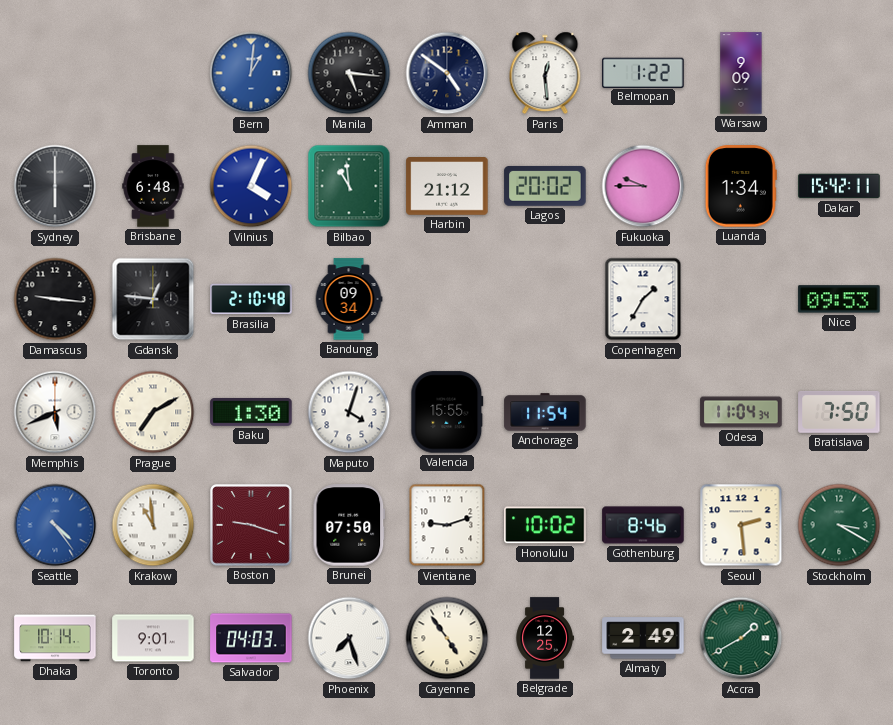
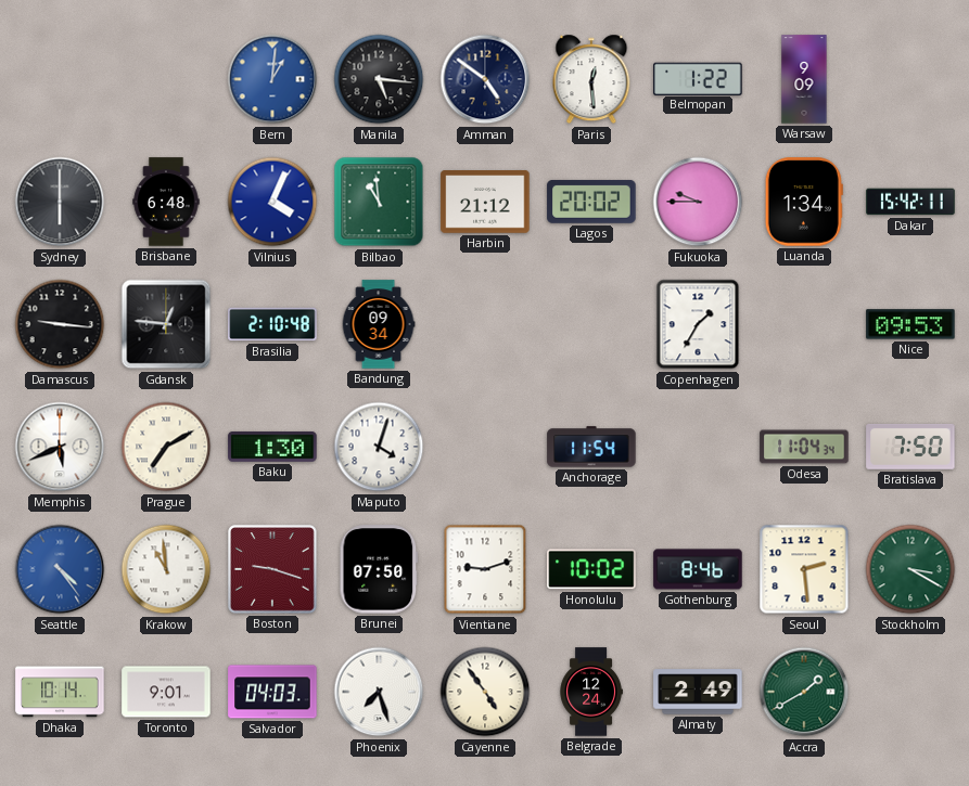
Valencia: 15:55 -> none (447, 412)
Belgrade: 12:25 -> 12:24 (591, 692)
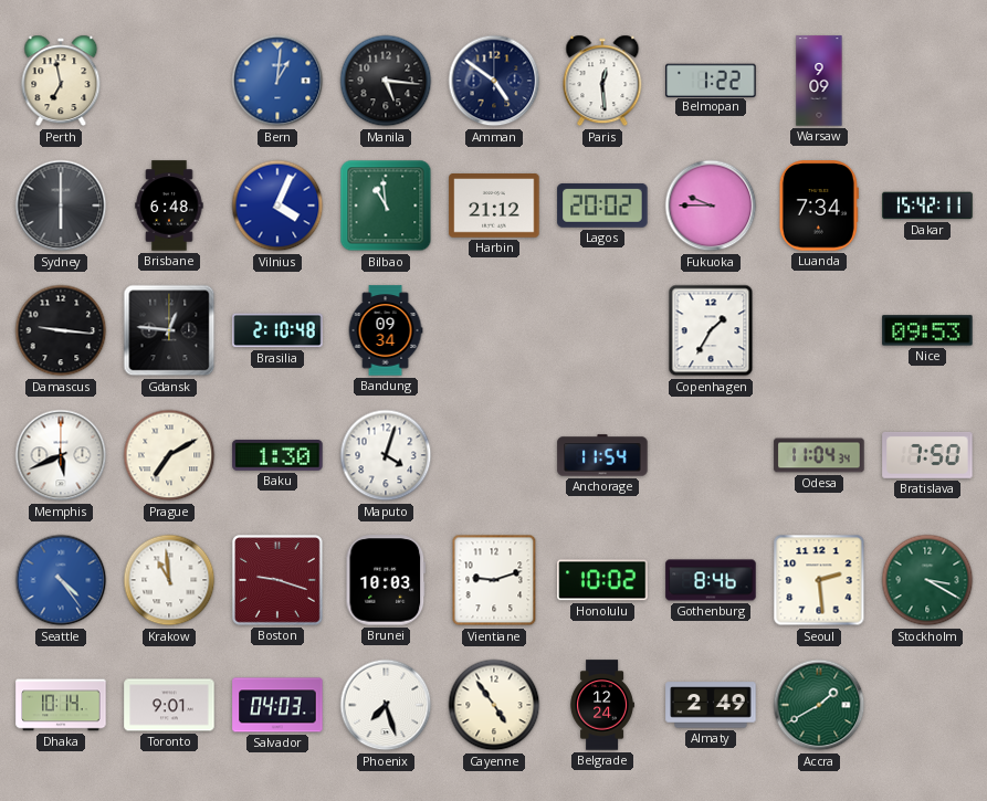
Perth: none -> 6:58 (61, 81)
Luanda: 1:34 -> 7:34 (819, 205)
Brunei: 07:50 -> 10:03 (386, 580)
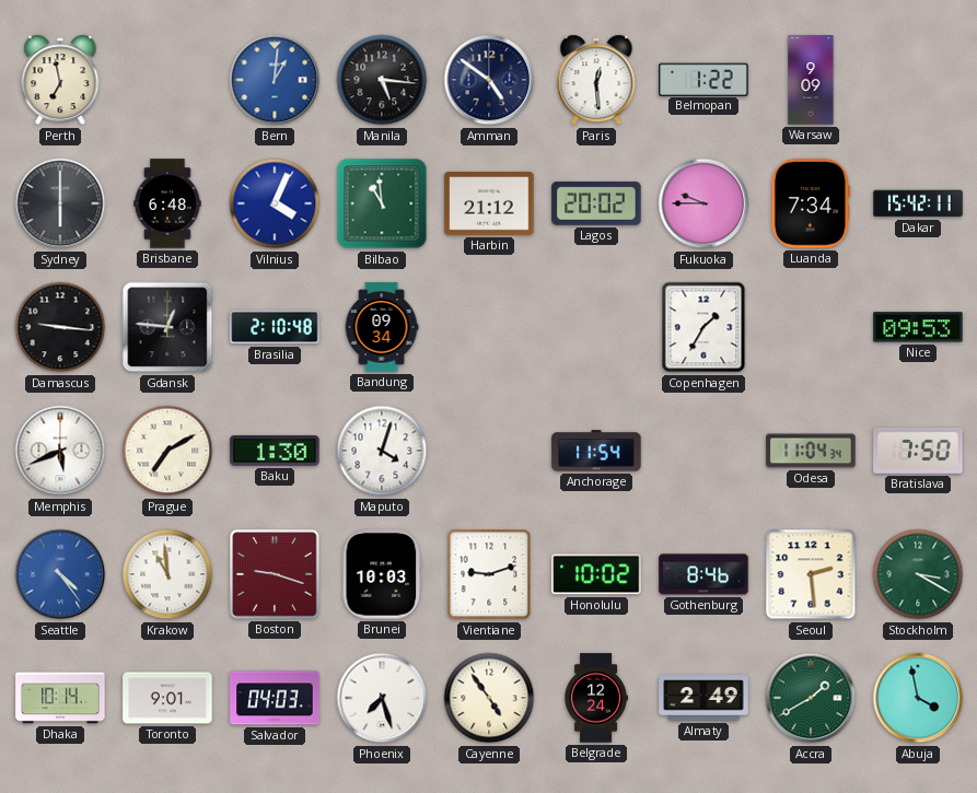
Abuja: none -> 3:58 (918, 698)
